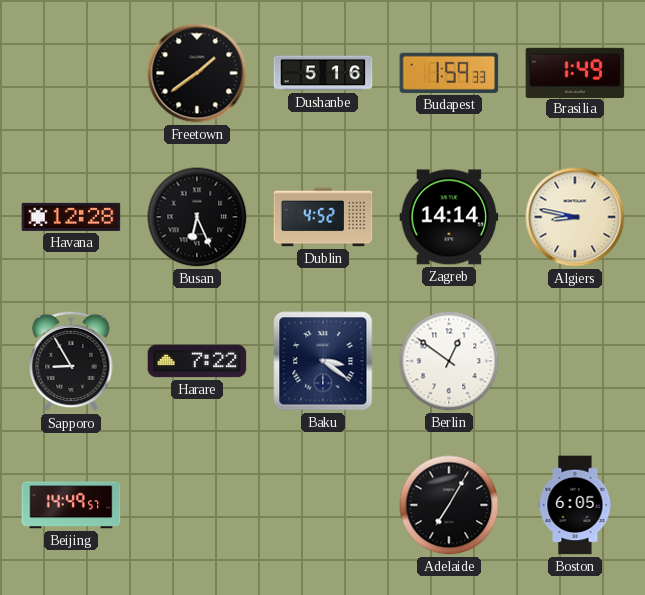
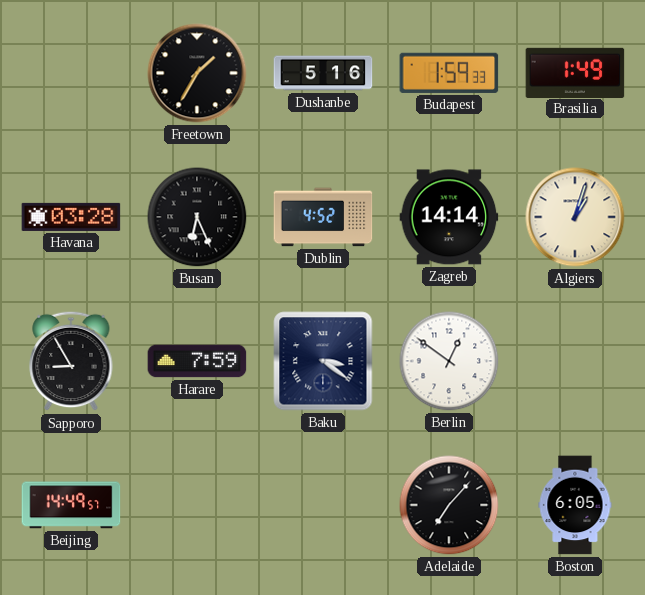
Freetown: 1:39 -> 1:35 (197, 73)
Havana: 12:28 -> 03:28 (71, 217)
Algiers: 8:47 -> 1:03 (575, 217)
Harare: 7:22 -> 7:59 (197, 361)
Adelaide: 7:05 -> 7:07 (449, 505)
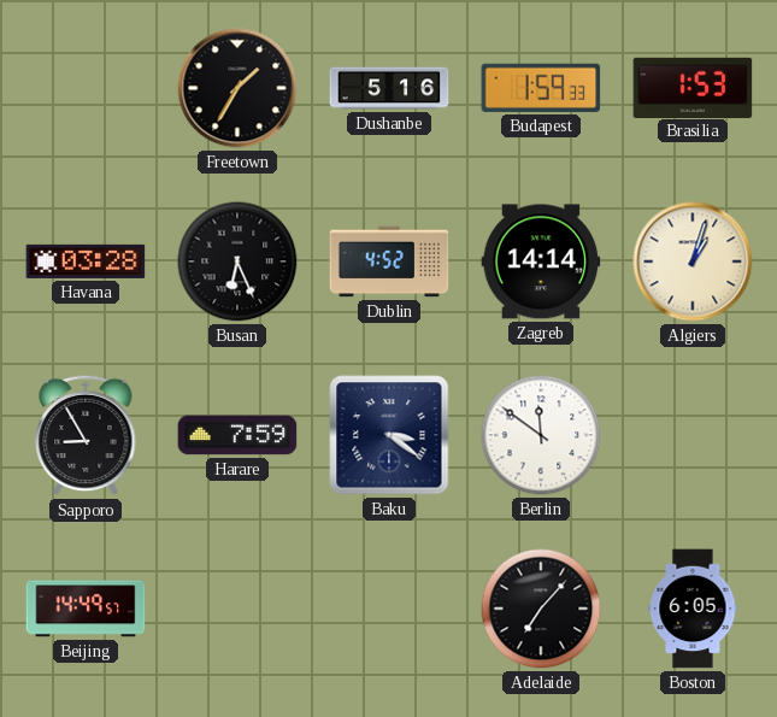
Brasilia: 1:49 -> 1:53 (693, 87)
Berlin: 12:51 -> 11:51 (541, 435)
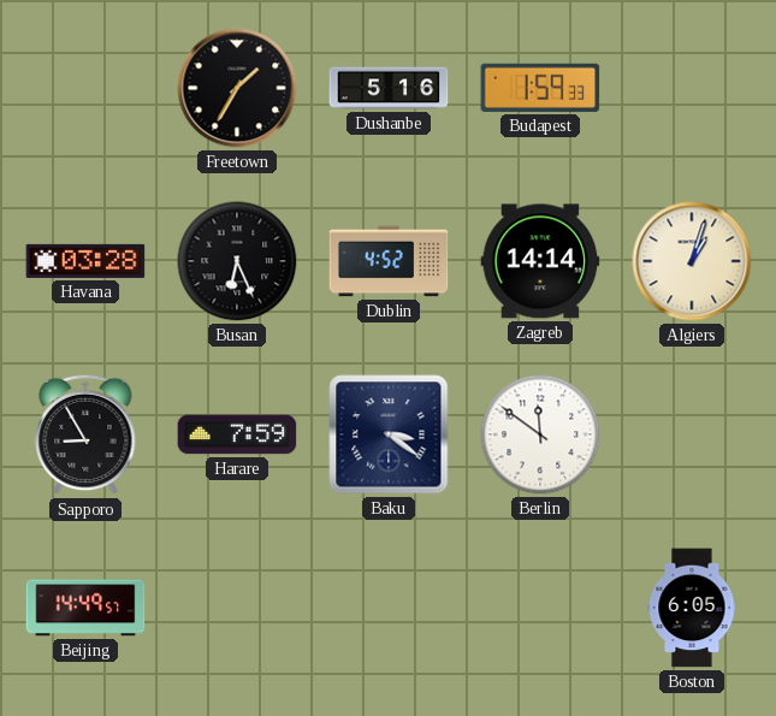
Brasilia: 1:53 -> none (693, 87)
Adelaide: 7:07 -> none (541, 609)
